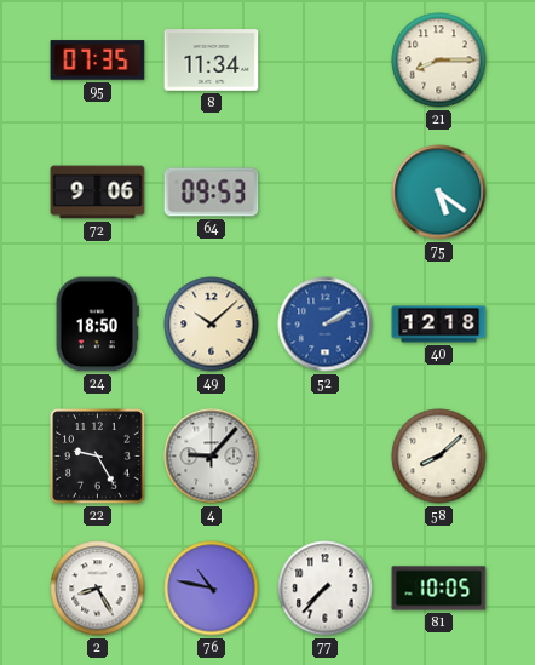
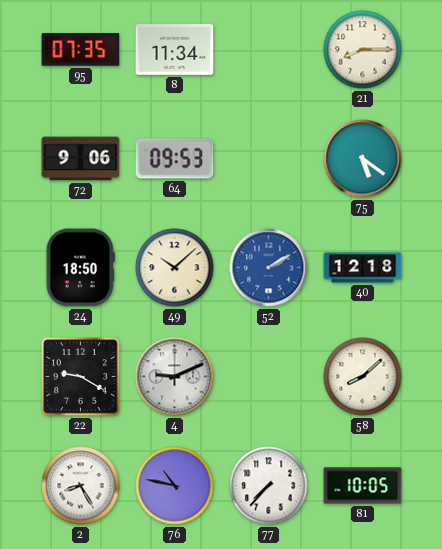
22: 9:25 -> 9:20 (81, 377)
4: 9:07 -> 9:11 (175, 377)
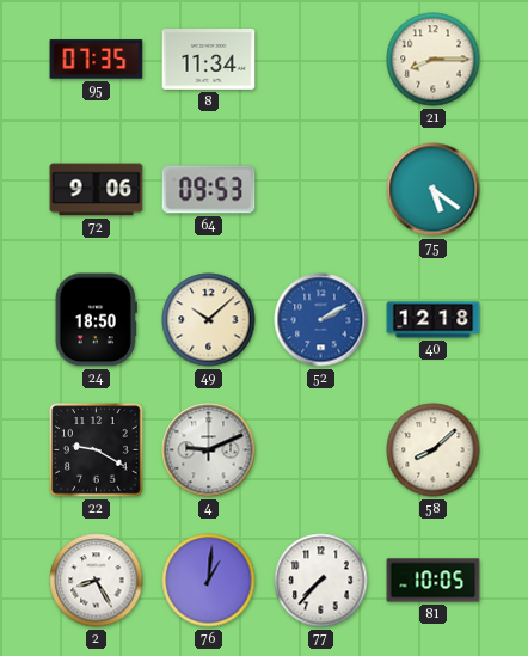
76: 10:47 -> 1:01 (209, 581)
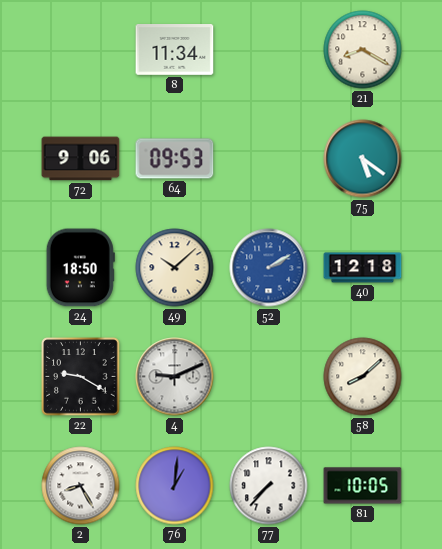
95: 07:35 -> none (97, 60)
21: 8:15 -> 8:20 (363, 50)
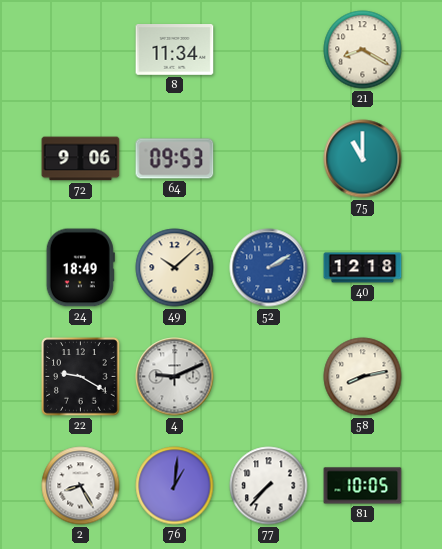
75: 5:21 -> 11:00 (363, 159)
24: 18:50 -> 18:49 (80, 268)
58: 8:08 -> 8:13 (363, 377)
